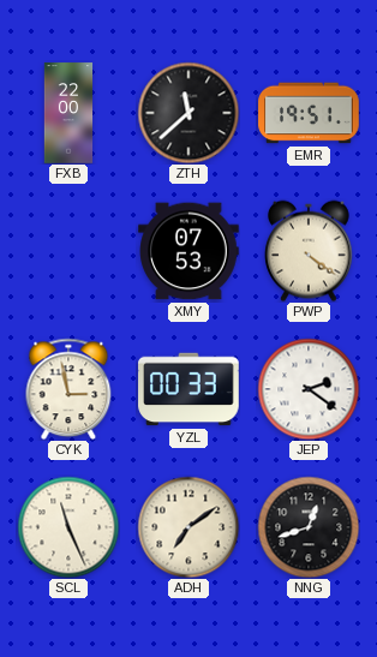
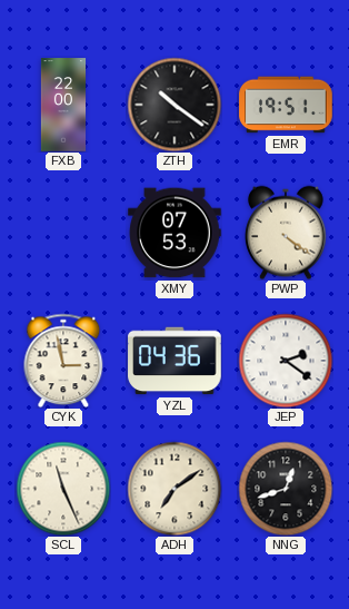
ZTH: 11:38 -> 10:21 (174, 105)
YZL: 00:33 -> 04:36 (174, 361)
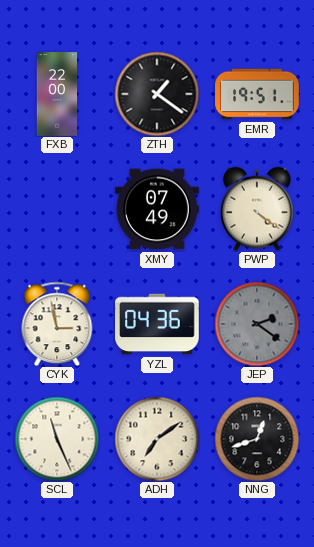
ZTH: 10:21 -> 1:21 (157, 94)
XMY: 07:53 -> 07:49 (157, 209)
JEP dial: white -> grey (257, 324)
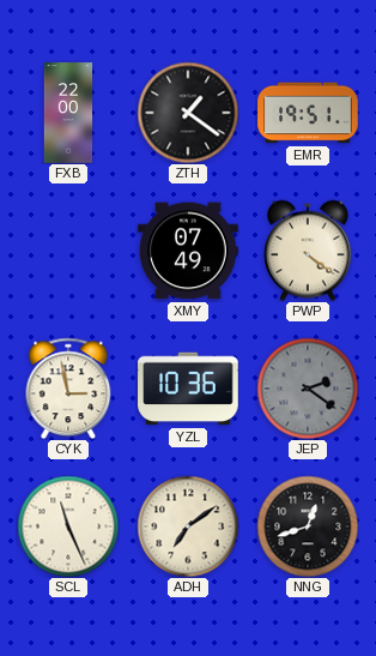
YZL: 04:36 -> 10:36 (188, 389)
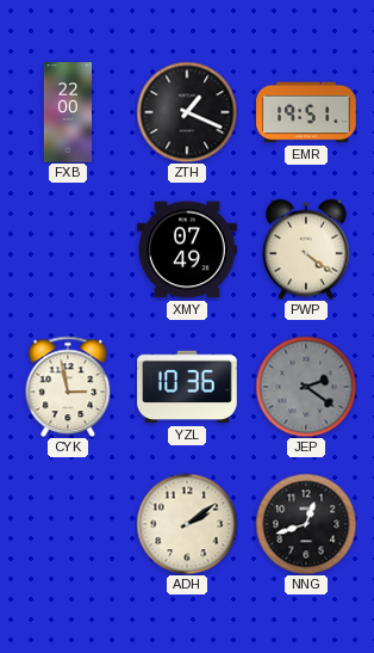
ZTH: 1:21 -> 1:19 (187, 112)
SCL: 11:26 -> none (68, 526)
ADH: 7:09 -> 2:09 (187, 524)
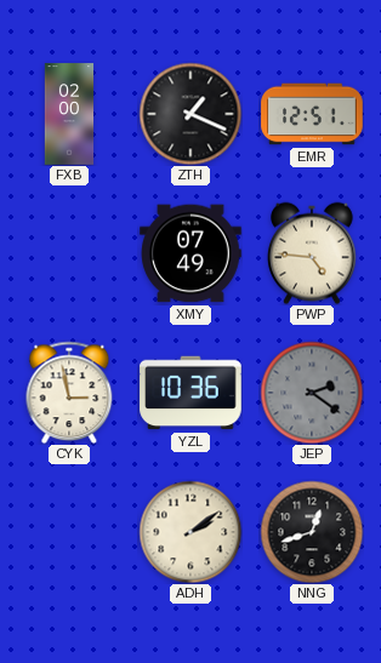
FXB: 22:00 -> 02:00 (69, 114)
EMR: 19:51 -> 12:51 (312, 114)
PWP: 4:21 -> 4:46 (313, 253)
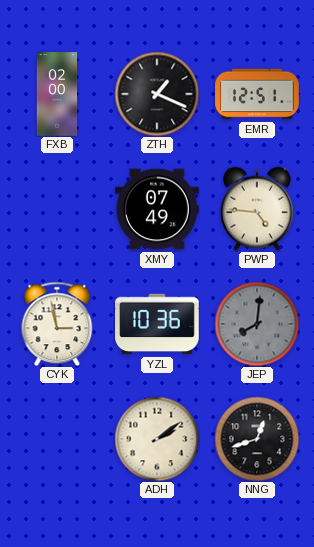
JEP: 2:21 -> 8:01 (257, 324)
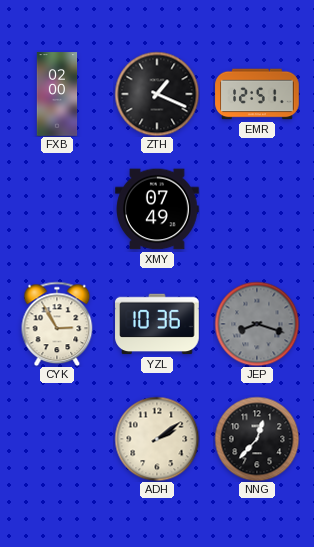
PWP: 4:46 -> none (258, 209)
CYK: 2:58 -> 2:55 (57, 324)
JEP: 8:01 -> 8:18 (257, 324)
NNG: 12:42 -> 12:37 (257, 439)
